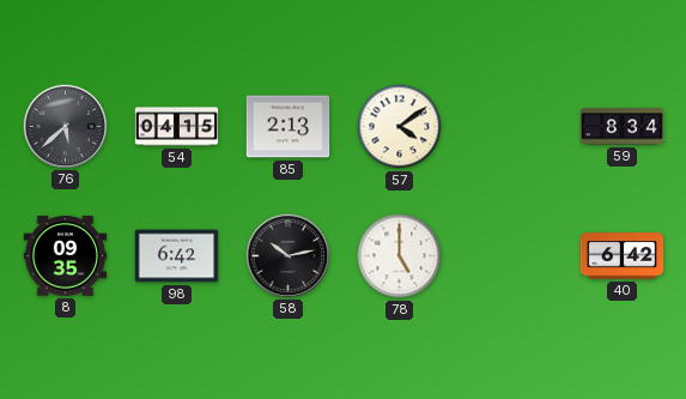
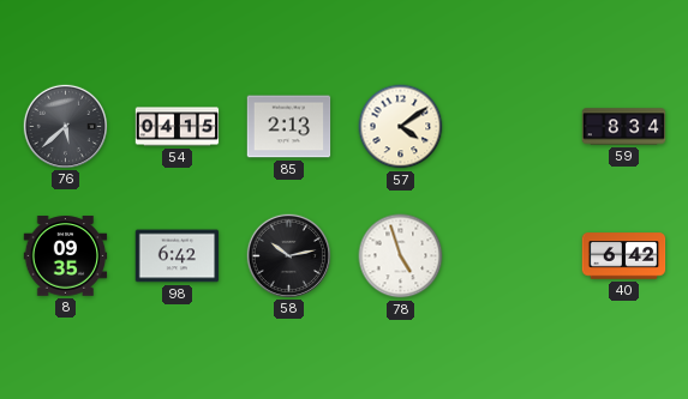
78: 5:00 -> 4:57 (401, 256)
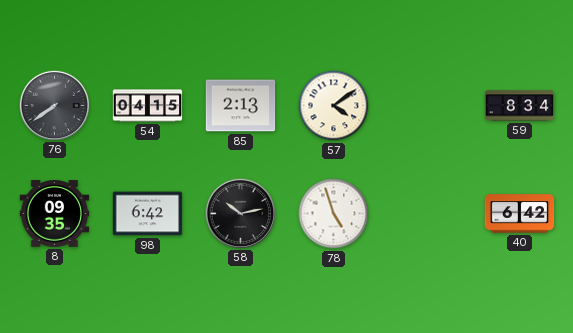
76: 5:38 -> 7:39 (54, 105)
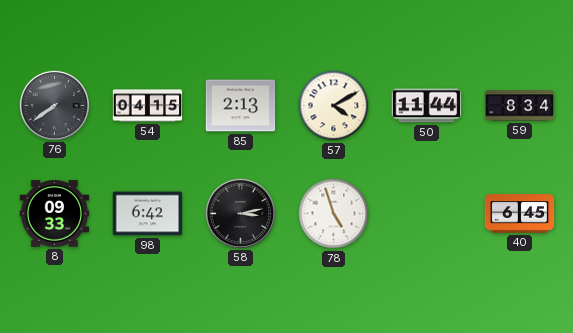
57: 4:09 -> 4:10 (334, 106)
50: none -> 11:44 (427, 106)
8: 09:35 -> 09:33 (55, 214)
58: 10:13 -> 3:13 (240, 213)
40: 6:42 -> 6:45 (520, 214)
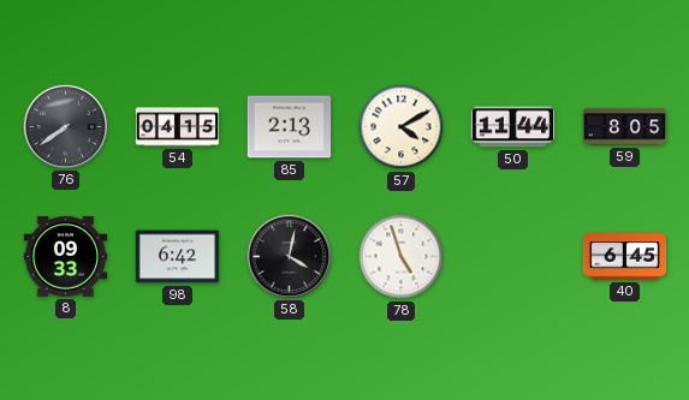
59: 8:34 -> 8:05 (625, 127)
58: 3:13 -> 4:02 (289, 256)
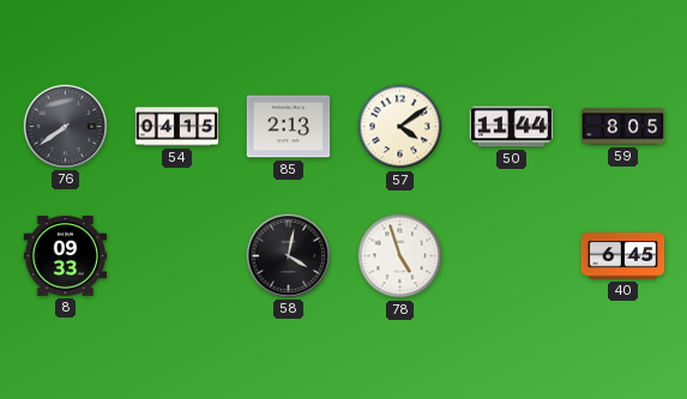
57: 4:10 -> 4:09 (400, 127)
98: 6:42 -> none (178, 257)
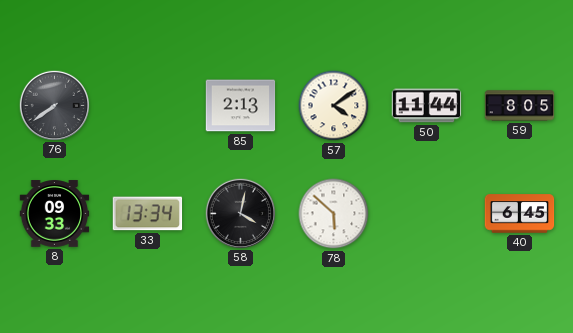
54: 04:15 -> none (177, 127)
33: none -> 13:34 (148, 214)
78: 4:57 -> 5:52 (334, 214)
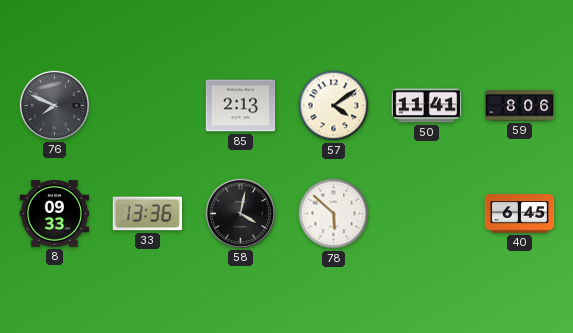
76: 7:39 -> 7:49 (54, 105)
50: 11:44 -> 11:41 (427, 106)
59: 8:05 -> 8:06 (520, 106)
33: 13:34 -> 13:36 (148, 214)
